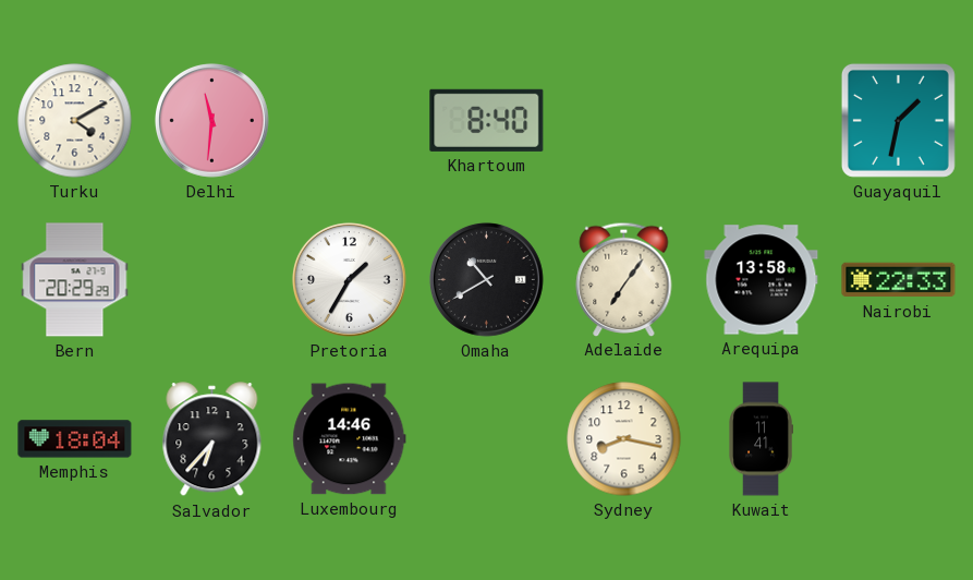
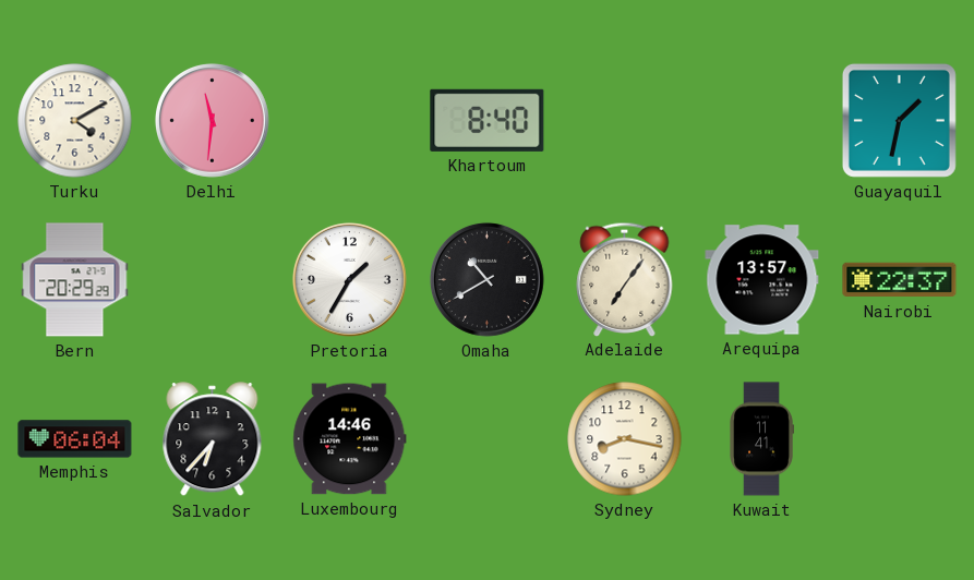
Arequipa: 13:58 -> 13:57 (762, 280)
Nairobi: 22:33 -> 22:37 (900, 280)
Memphis: 18:04 -> 06:04 (75, 439)
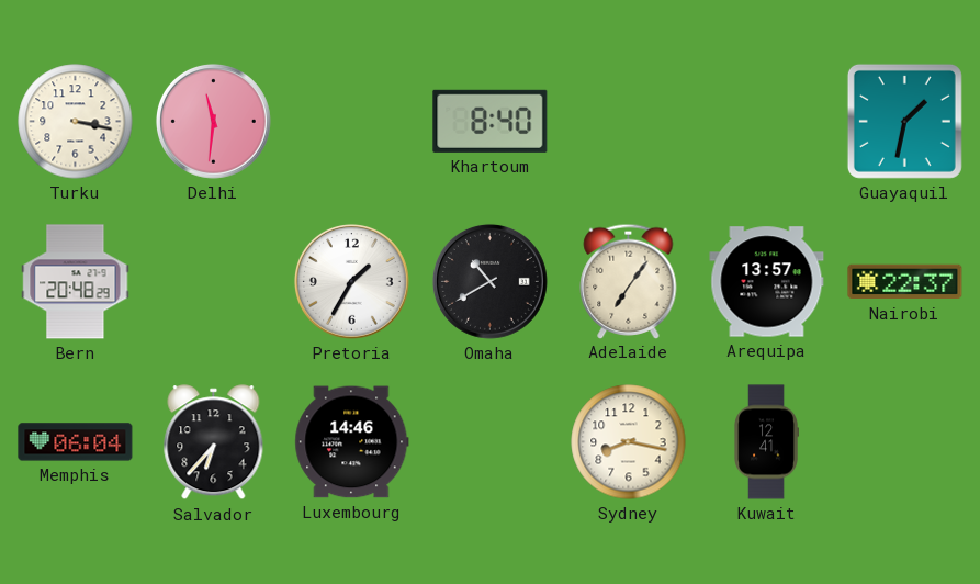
Turku: 4:10 -> 3:17 (76, 122)
Bern: 20:29 -> 20:48 (76, 282)
Kuwait: 11:41 -> 12:41 (766, 442)
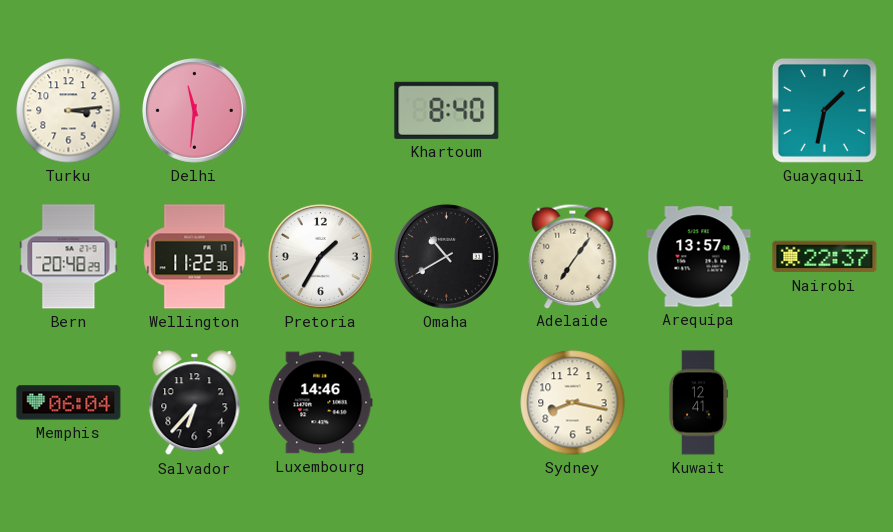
Turku: 3:17 -> 3:14 (69, 111)
Wellington: none -> 11:22 (195, 257)
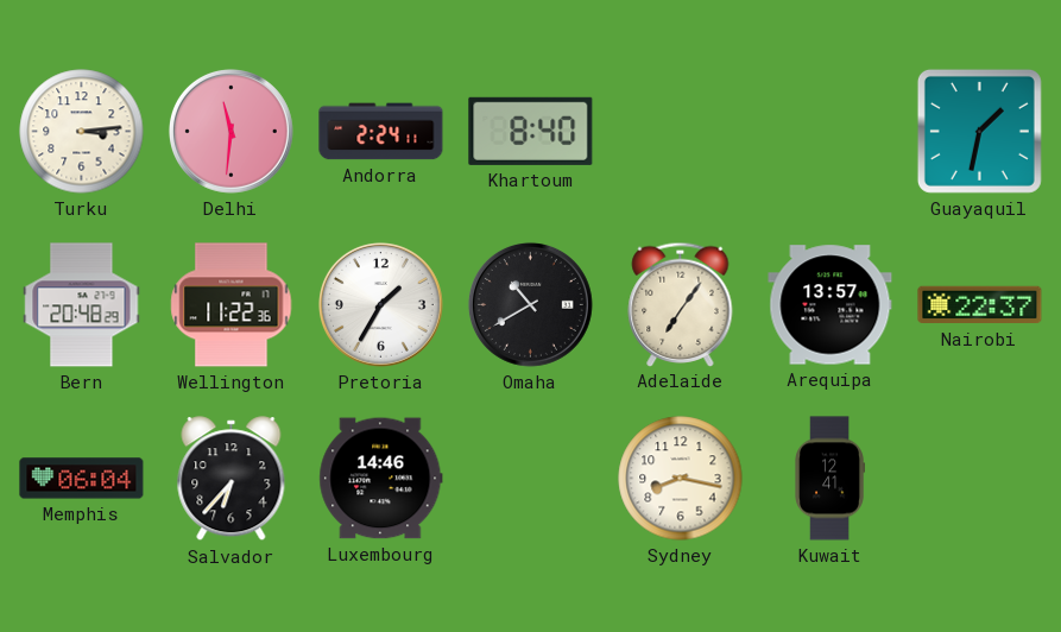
Andorra: none -> 2:24 (381, 132)
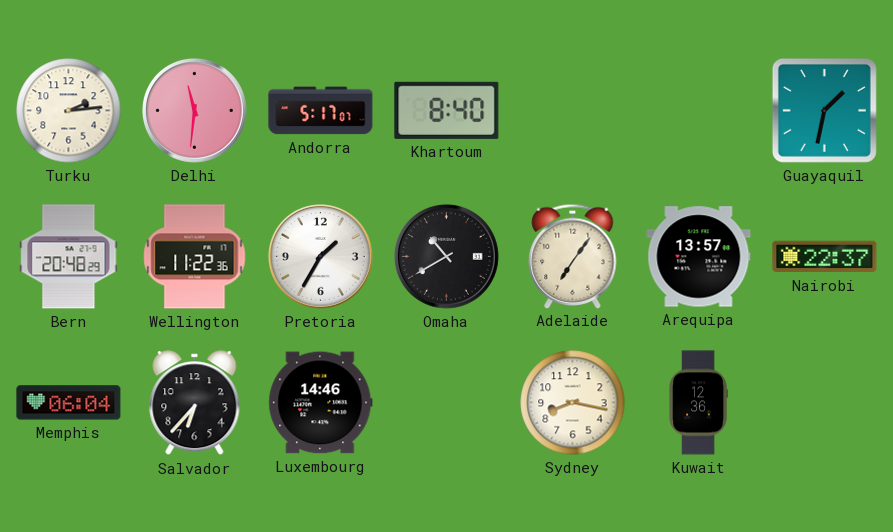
Turku: 3:14 -> 2:14 (69, 111)
Andorra: 2:24 -> 5:17 (321, 111)
Kuwait: 12:41 -> 12:36 (698, 403)
